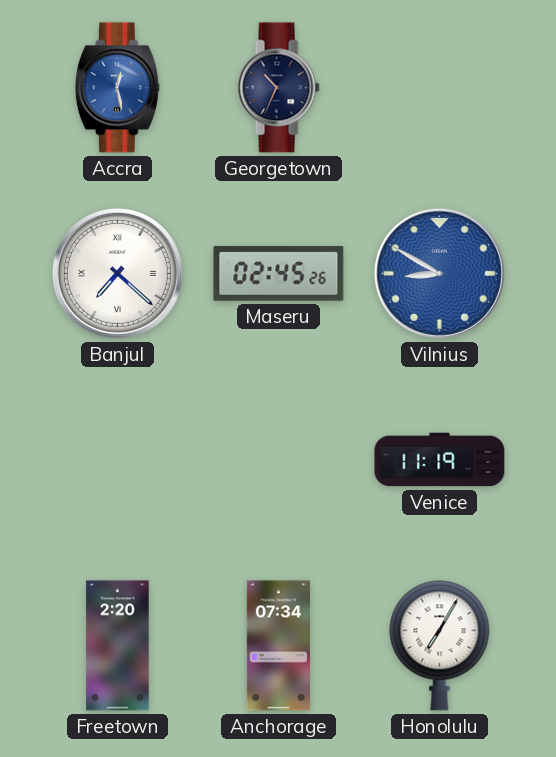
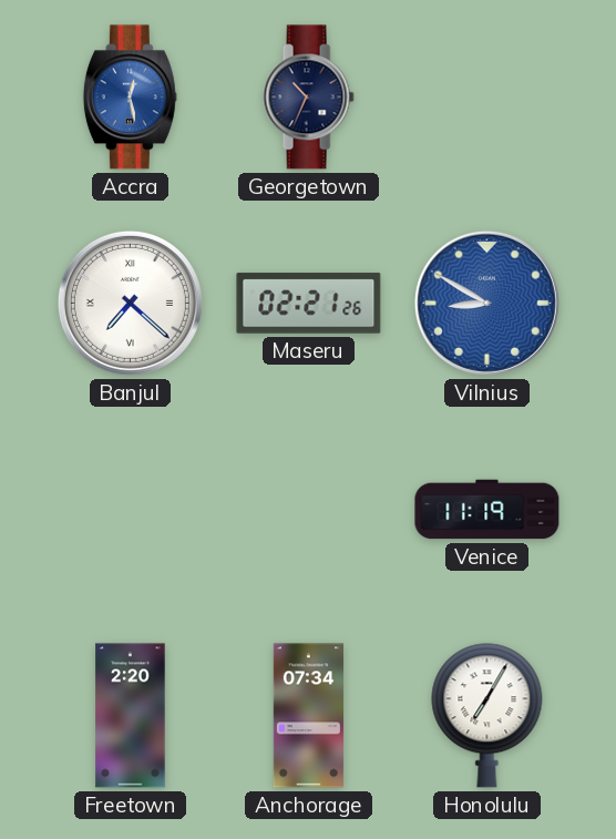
Maseru: 02:45 -> 02:21 (309, 304)
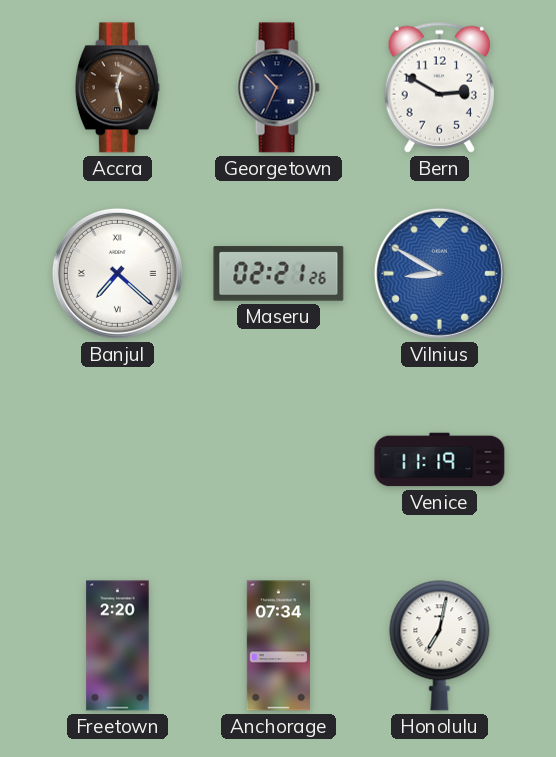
Accra dial: blue -> brown (117, 88)
Bern: none -> 2:50 (439, 87)
Honolulu: 7:05 -> 7:02 (440, 646)
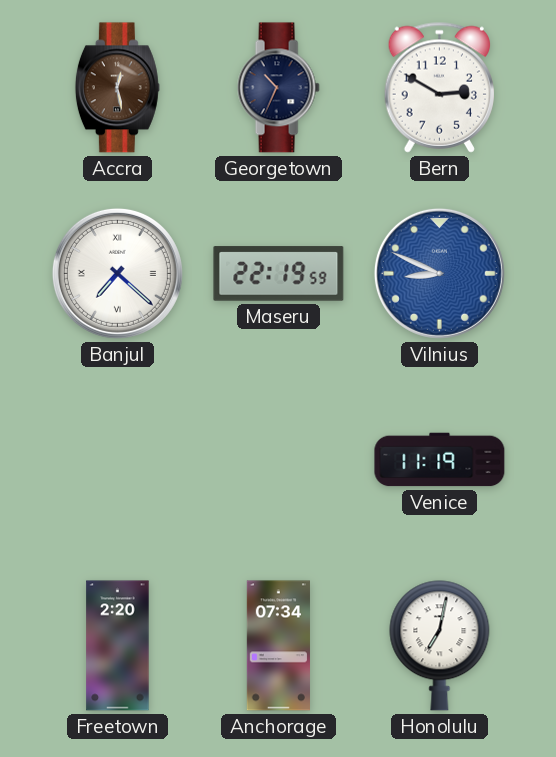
Maseru: 02:21 -> 22:19 (279, 274)
Vilnius: 8:50 -> 8:49 (439, 273)
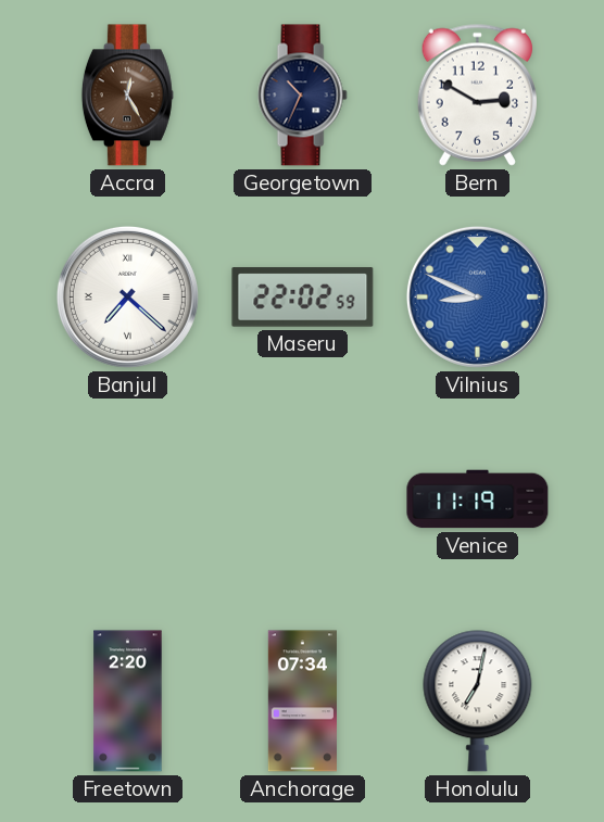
Accra: 12:28 -> 12:25 (127, 96)
Maseru: 22:19 -> 22:02 (303, 298)
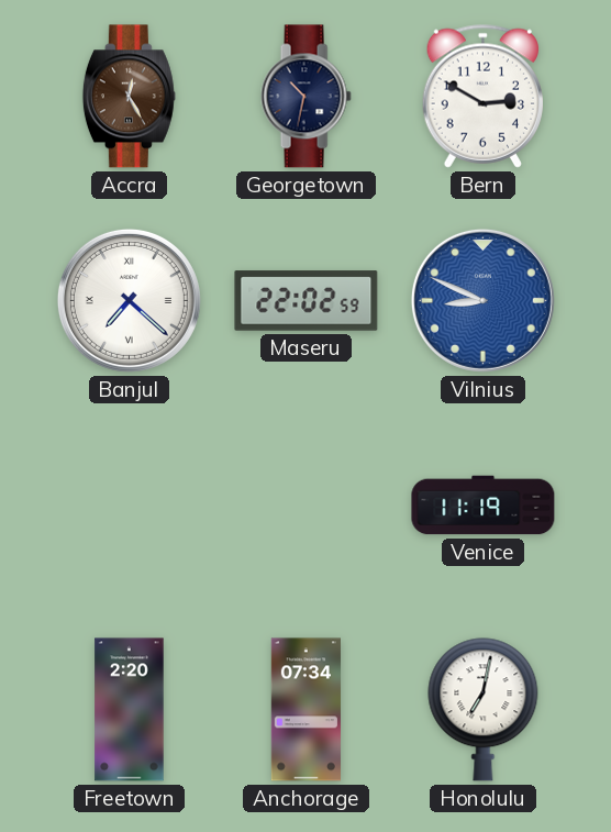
Georgetown: 10:34 -> 10:32 (305, 97)
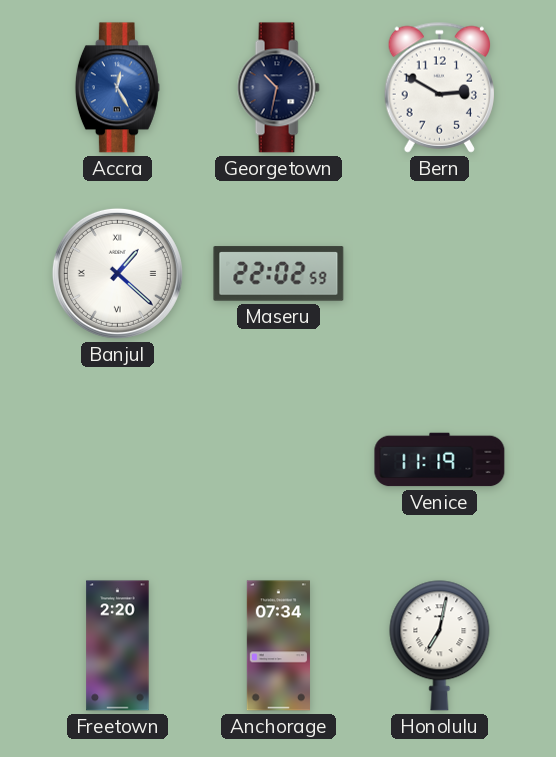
Accra dial: brown -> blue (117, 88)
Banjul: 7:22 -> 1:22 (117, 273)
Vilnius: 8:49 -> none (482, 300)
